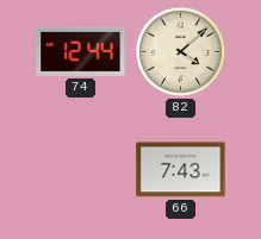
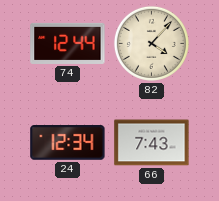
82: 4:08 -> 4:07 (151, 43)
24: none -> 12:34 (68, 143)
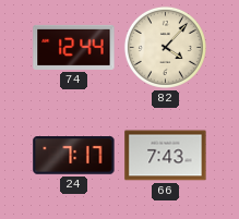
24: 12:34 -> 7:17 (74, 156)
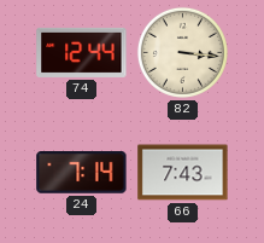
82: 4:07 -> 3:16 (182, 52)
24: 7:17 -> 7:14 (82, 173)
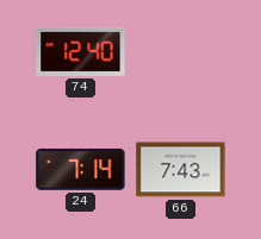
74: 12:44 -> 12:40 (81, 51)
82: 3:16 -> none (182, 52)
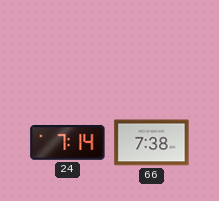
74: 12:40 -> none (81, 51)
66: 7:43 -> 7:38 (152, 143)
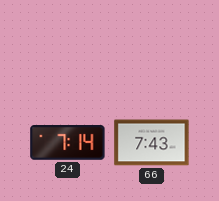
66: 7:38 -> 7:43 (152, 143)
